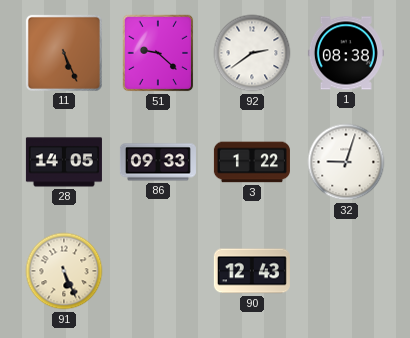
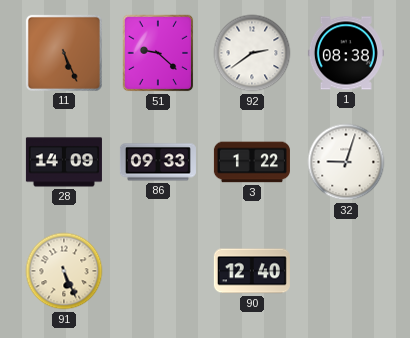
28: 14:05 -> 14:09 (64, 162)
90: 12:43 -> 12:40 (252, 271)
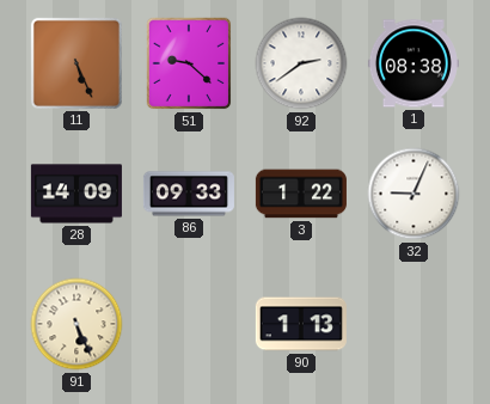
32: 9:03 -> 9:04 (414, 194)
90: 12:40 -> 1:13 (301, 324)
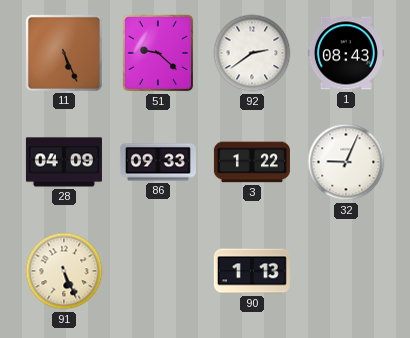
1: 08:38 -> 08:43 (346, 53)
28: 14:09 -> 04:09 (64, 162)
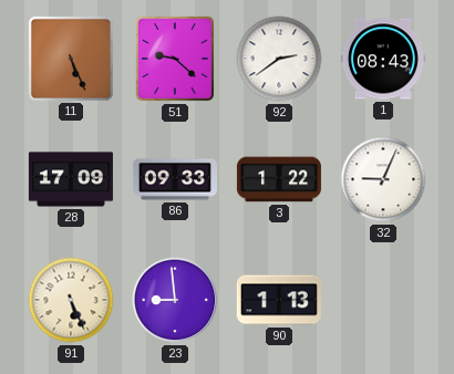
28: 04:09 -> 17:09 (71, 179)
23: none -> 8:59 (175, 300)
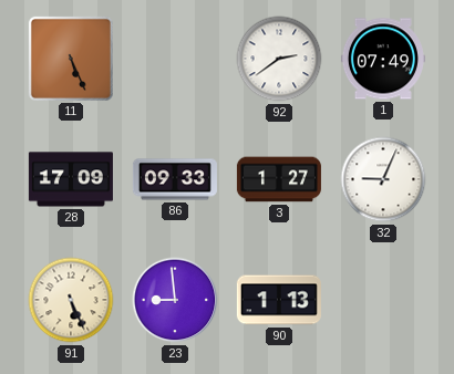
51: 9:22 -> none (175, 59)
1: 08:43 -> 07:49 (383, 59)
3: 1:22 -> 1:27 (279, 179)
